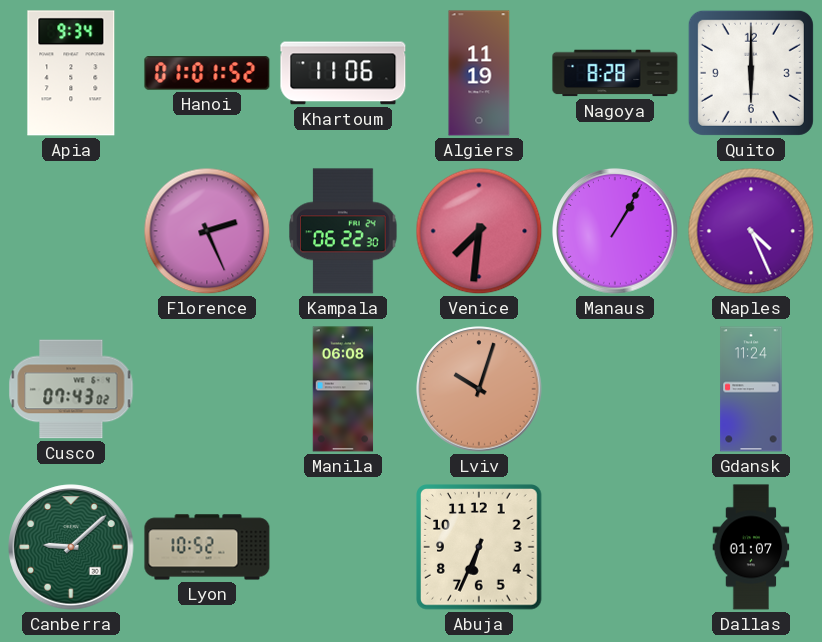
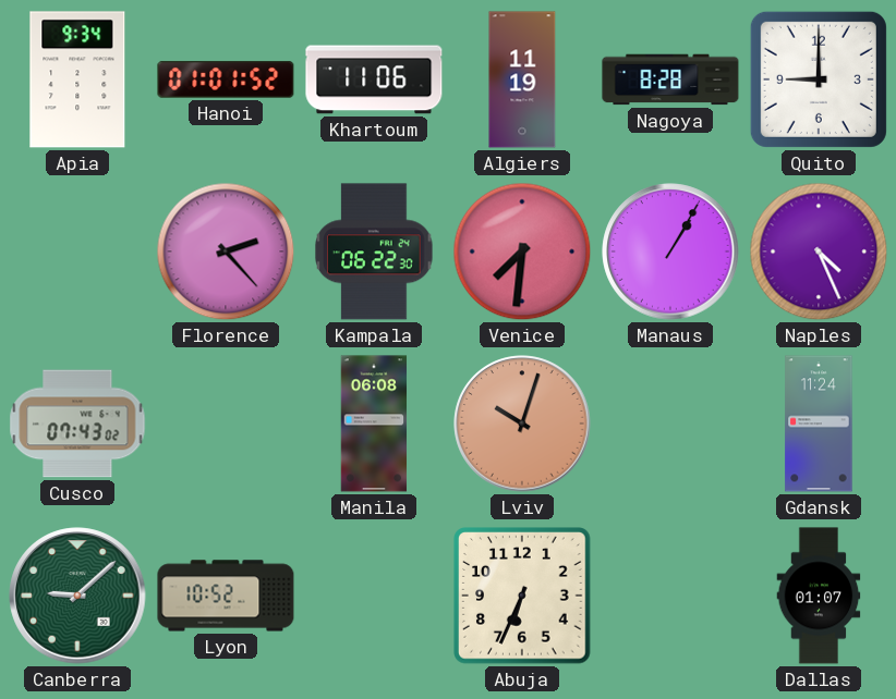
Quito: 6:00 -> 9:00 (819, 79)
Florence: 2:26 -> 2:23 (226, 252)
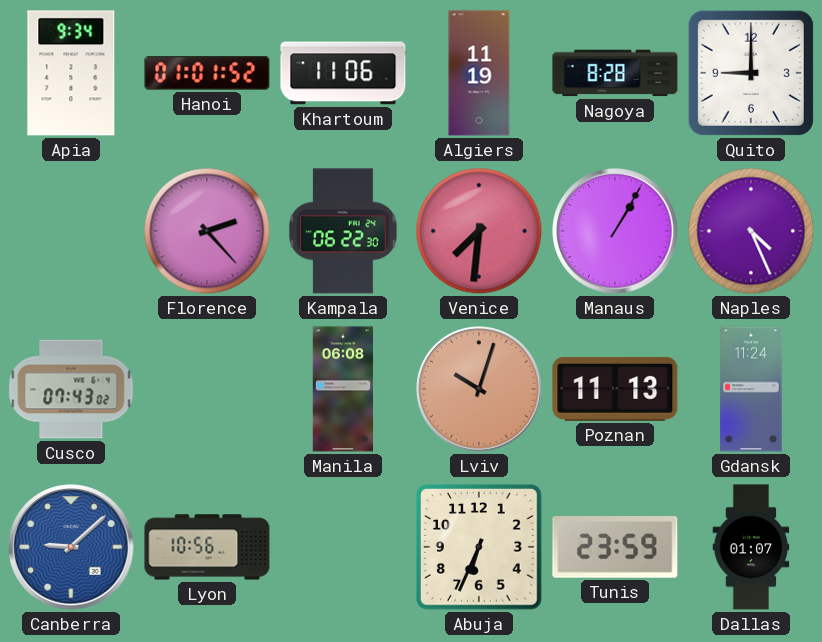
Poznan: none -> 11:13 (615, 389)
Canberra dial: green -> blue (71, 547)
Lyon: 10:52 -> 10:56 (207, 547)
Tunis: none -> 23:59 (615, 548)
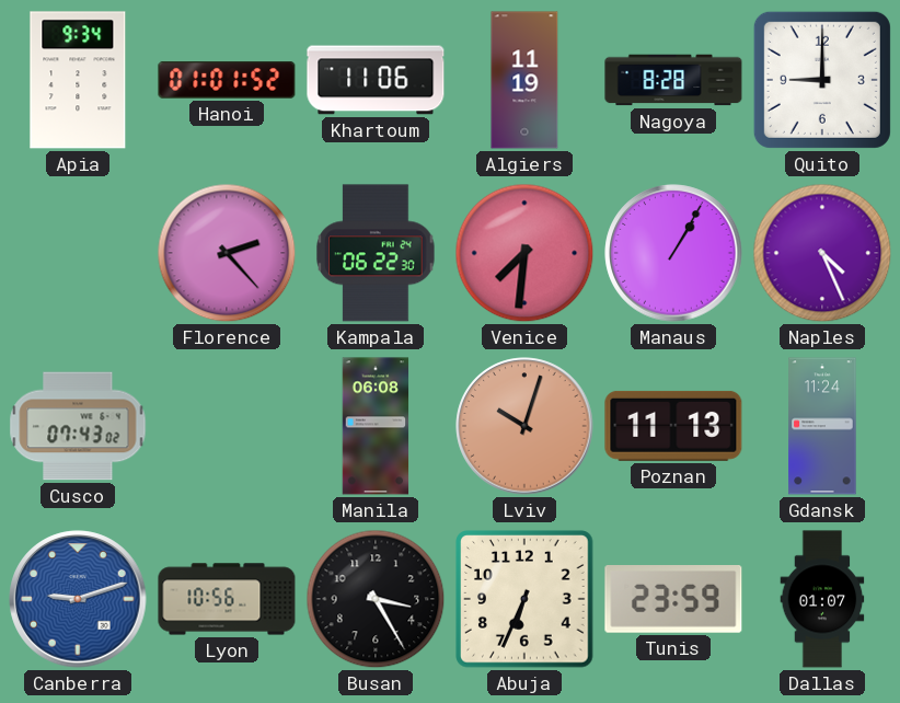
Canberra: 9:08 -> 9:12 (78, 599)
Busan: none -> 3:25 (376, 599)
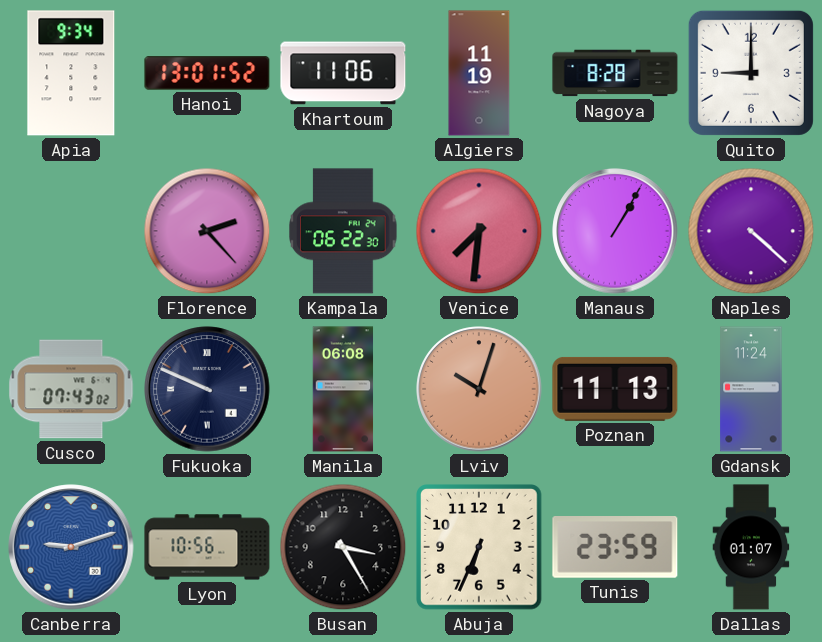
Hanoi: 01:01 -> 13:01 (207, 73)
Naples: 4:26 -> 4:22 (751, 231)
Fukuoka: none -> 9:49 (207, 389)
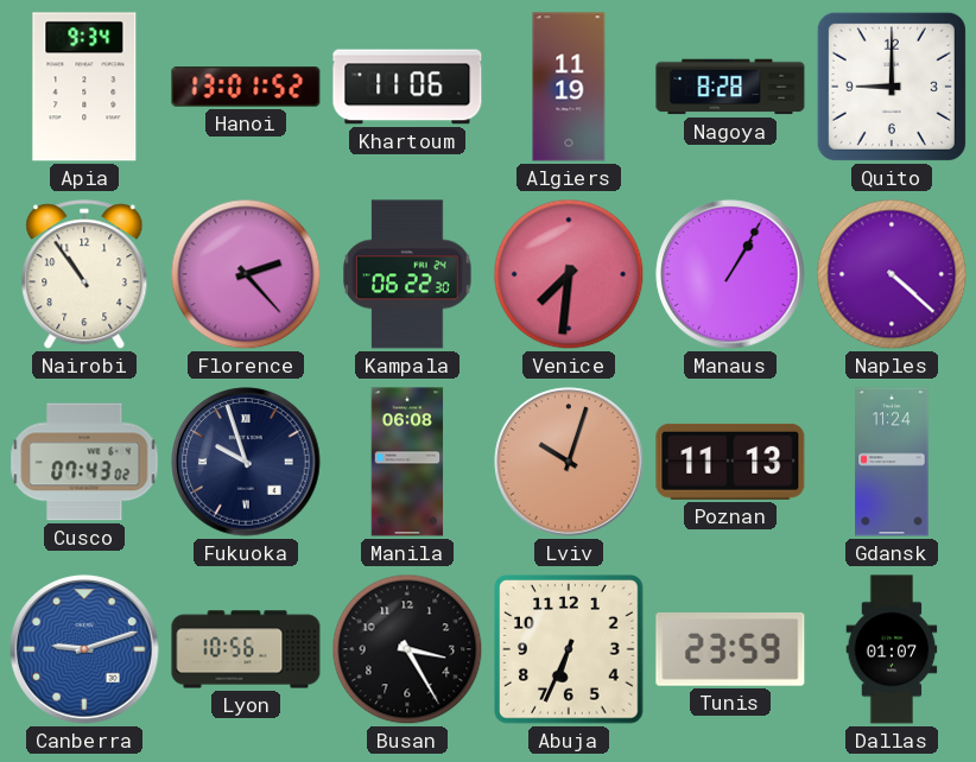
Nairobi: none -> 10:54 (84, 275)
Fukuoka: 9:49 -> 9:57 (246, 462)
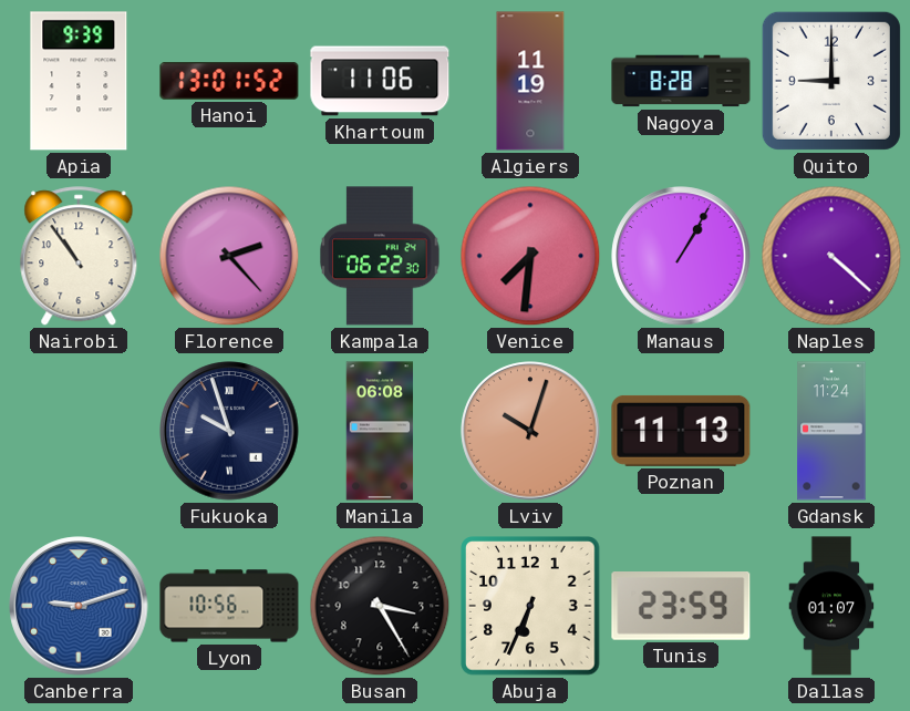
Apia: 9:34 -> 9:39 (79, 81)
Cusco: 07:43 -> none (84, 462)
